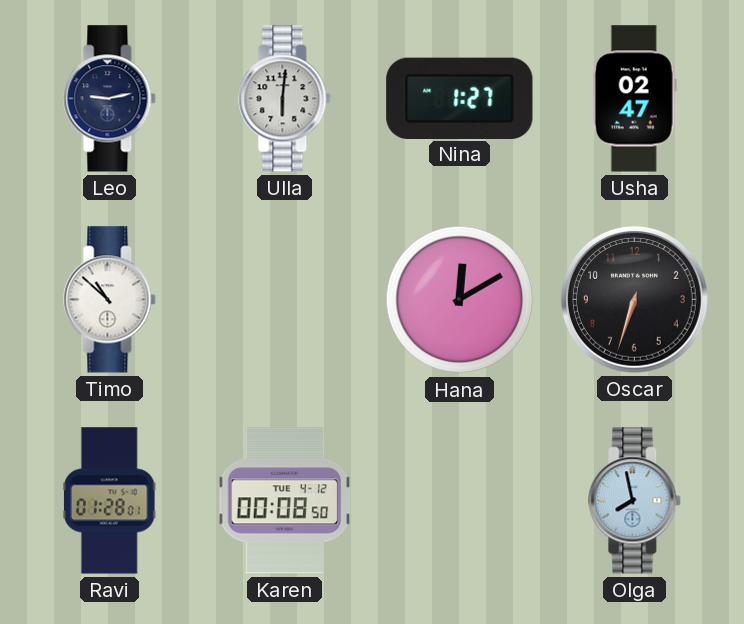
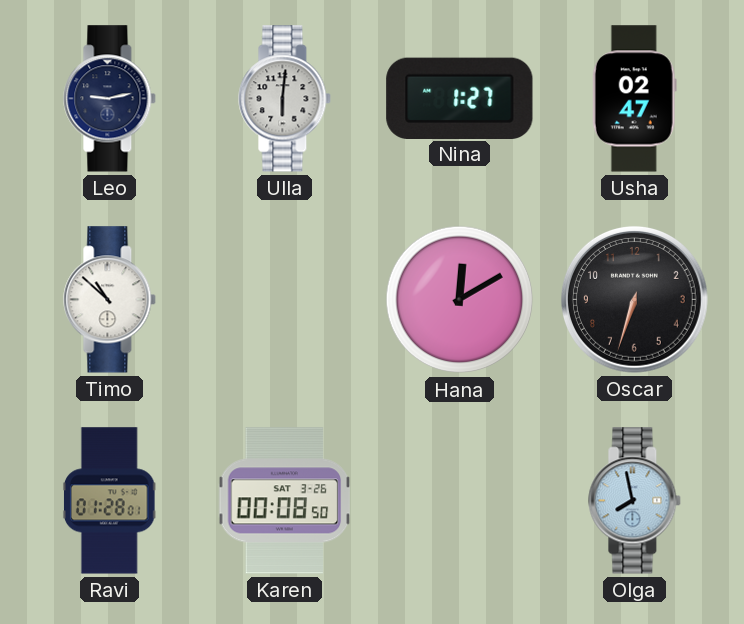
Karen date: TUE 4-12 -> SAT 3-26 (285, 501)
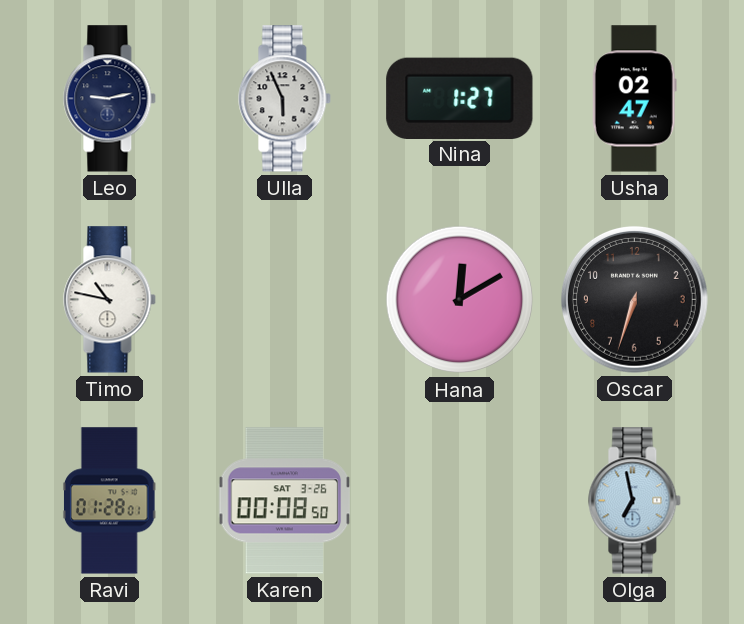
Ulla: 6:01 -> 5:56 (285, 99)
Timo: 10:52 -> 10:47 (110, 300)
Olga: 7:58 -> 6:58 (635, 501)
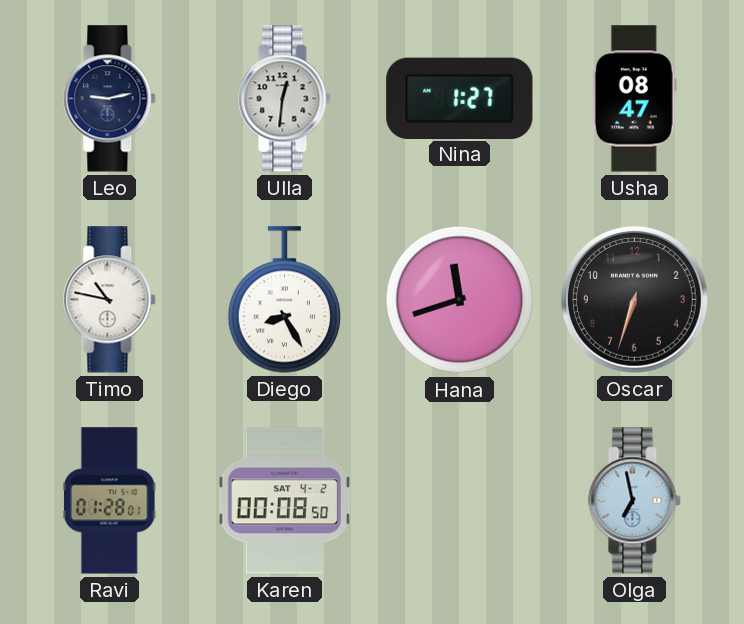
Ulla: 5:56 -> 12:31 (285, 99)
Usha: 02:47 -> 08:47 (634, 99)
Diego: none -> 8:25 (284, 300)
Hana: 12:10 -> 11:42 (460, 300)
Karen date: SAT 3-26 -> SAT 4-2 (285, 501)
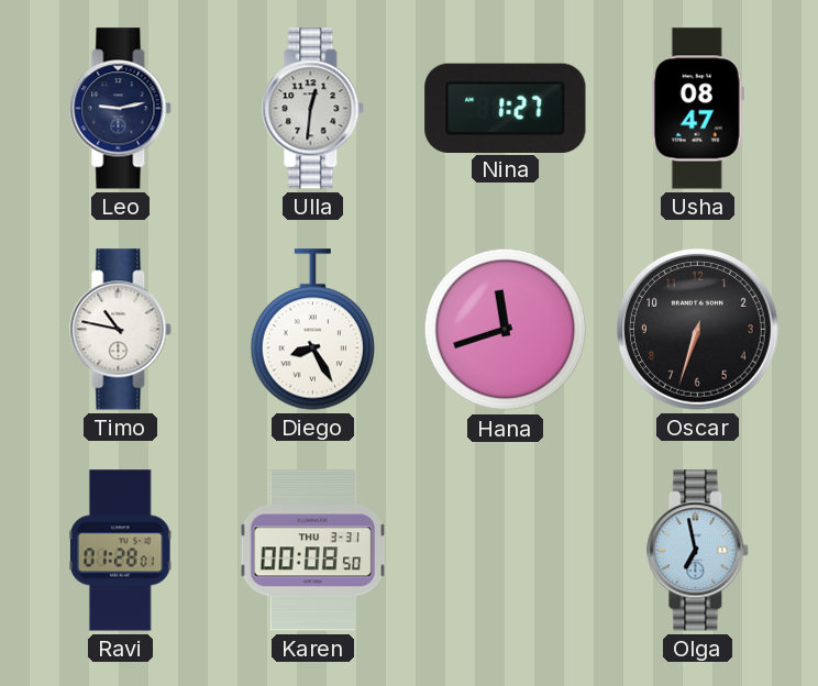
Karen date: SAT 4-2 -> THU 3-31 (313, 551)
